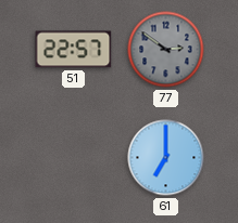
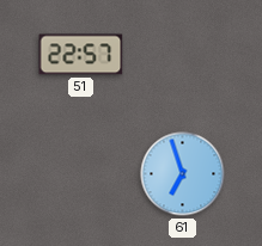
77: 2:51 -> none (166, 50)
61: 7:00 -> 6:57 (183, 174)
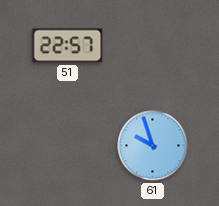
61: 6:57 -> 9:57 (153, 146)
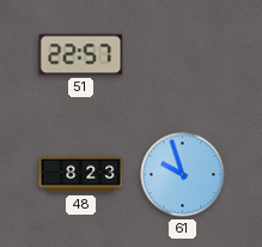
48: none -> 8:23 (81, 175)
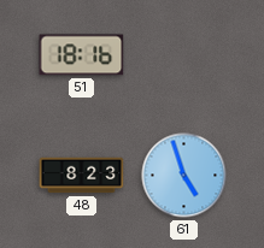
51: 22:57 -> 18:16 (82, 55)
61: 9:57 -> 4:57 (184, 176)
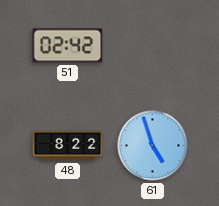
51: 18:16 -> 02:42 (68, 46)
48: 8:23 -> 8:22 (68, 146)
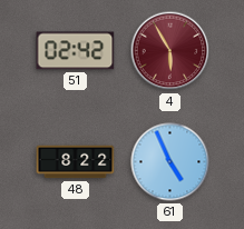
4: none -> 5:55 (170, 51)
61: 4:57 -> 4:56 (170, 162)
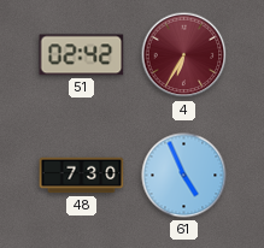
4: 5:55 -> 6:35 (184, 55)
48: 8:22 -> 7:30 (82, 176)
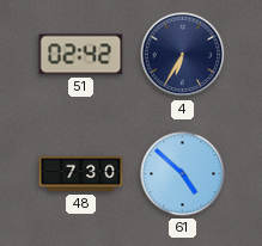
4 dial: burgundy -> navy (183, 55)
61: 4:56 -> 4:52 (183, 174)
